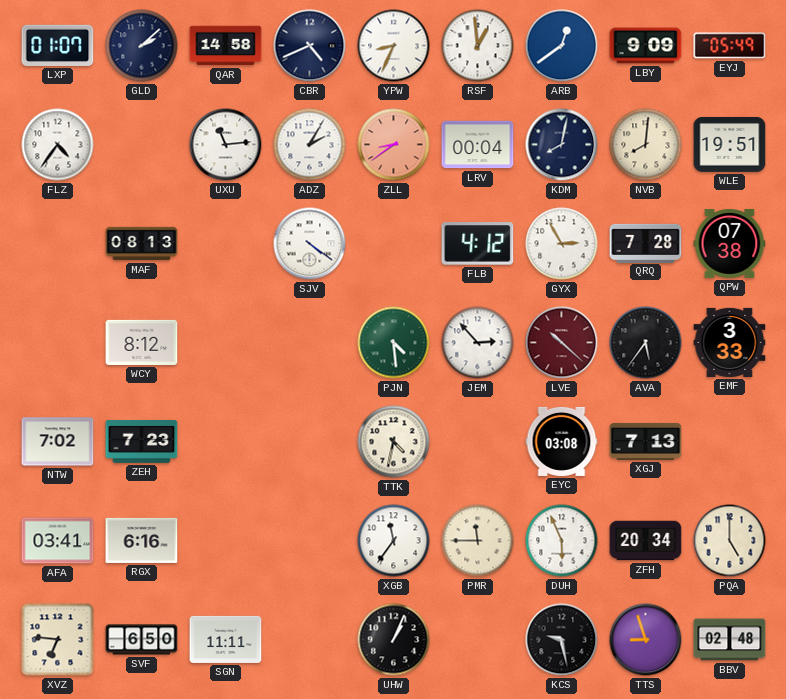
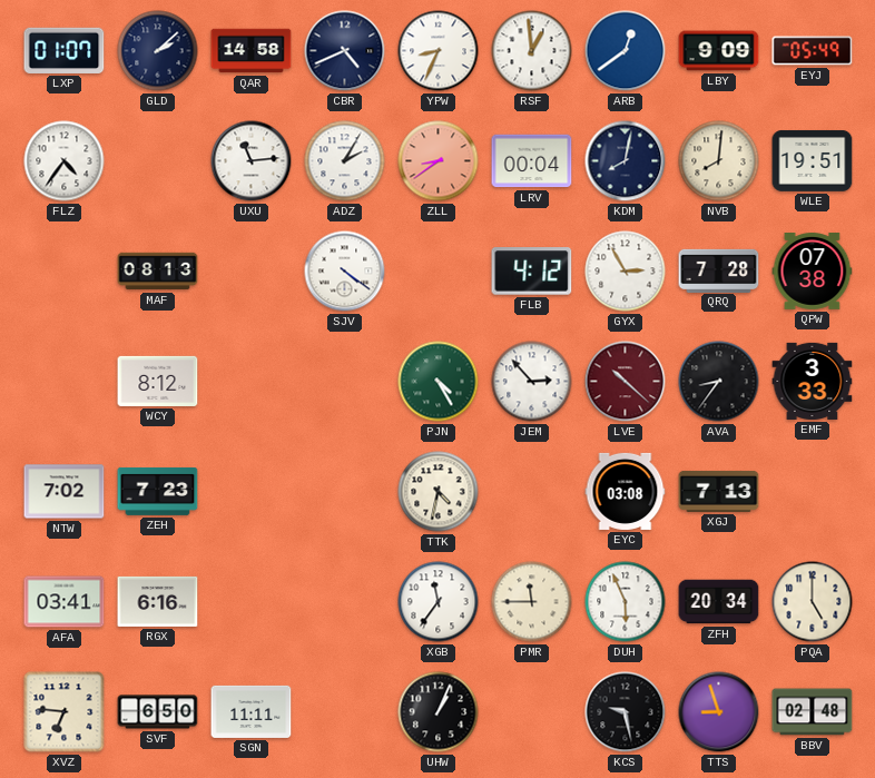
PJN: 4:29 -> 4:25 (439, 382)
AVA: 5:36 -> 8:36 (719, 382)
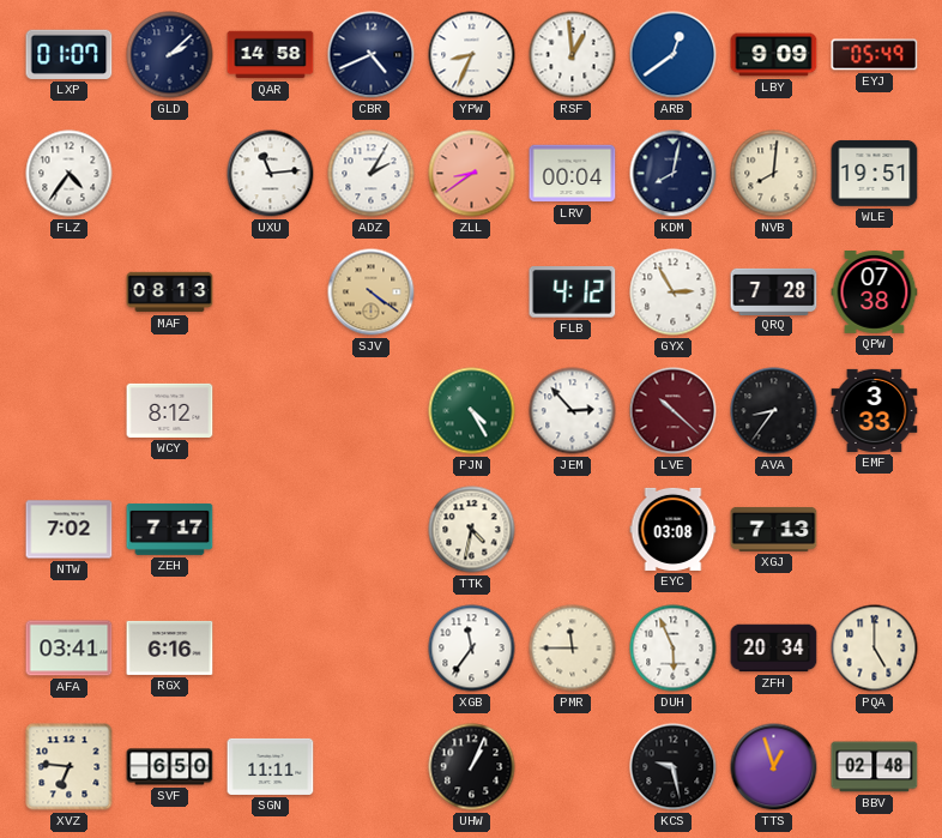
SJV dial: white -> champagne (372, 293)
ZEH: 7:23 -> 7:17 (170, 529)
TTS: 8:57 -> 12:57 (774, 767)
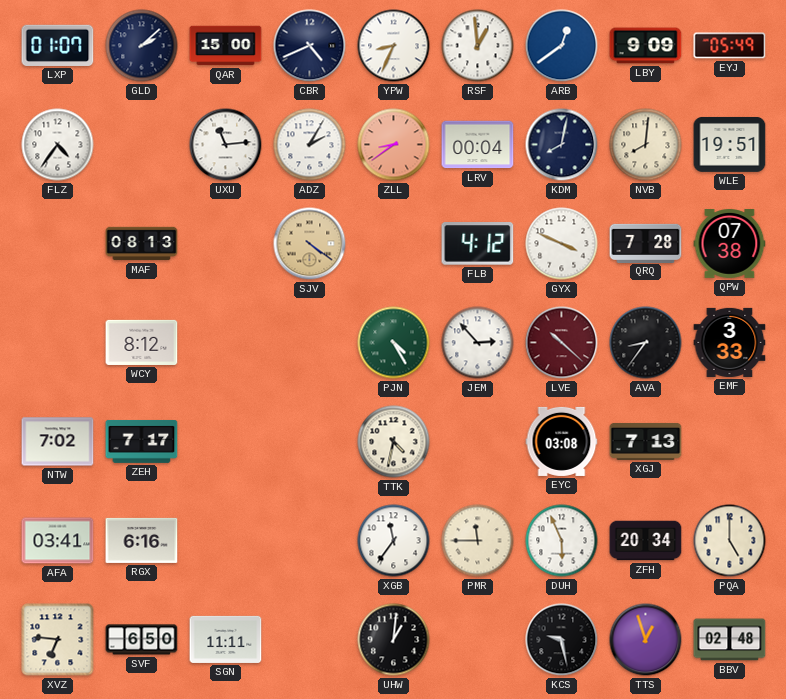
QAR: 14:58 -> 15:00 (226, 46)
GYX: 2:55 -> 3:49 (562, 244)
UHW: 1:04 -> 1:01 (394, 640)
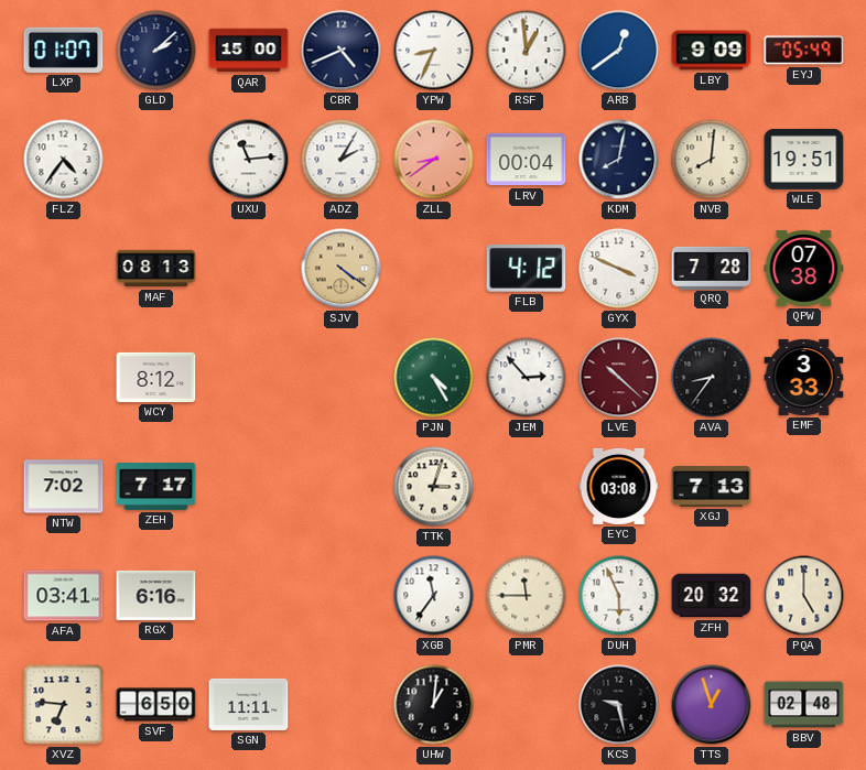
TTK: 4:32 -> 3:03 (434, 487)
ZFH: 20:34 -> 20:32 (712, 596)
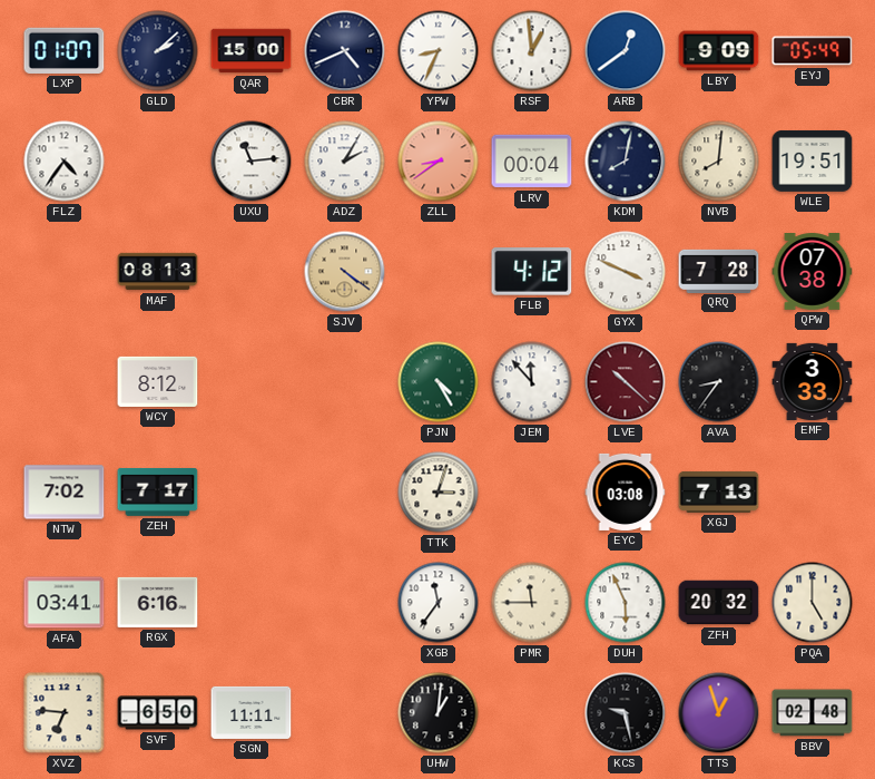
JEM: 2:53 -> 11:53 (532, 382)
